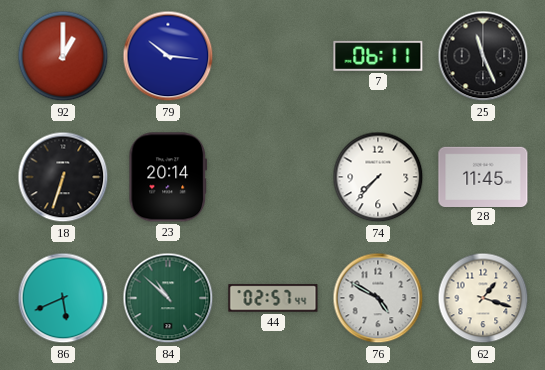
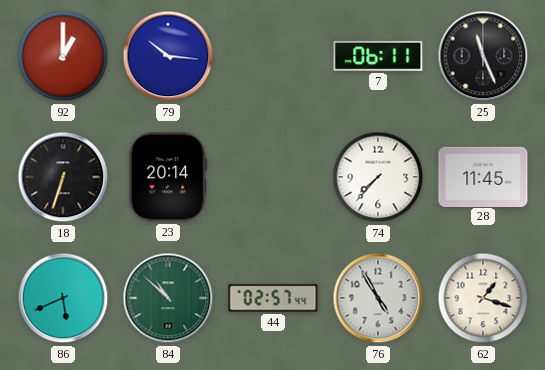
76: 4:50 -> 4:55 (378, 298)
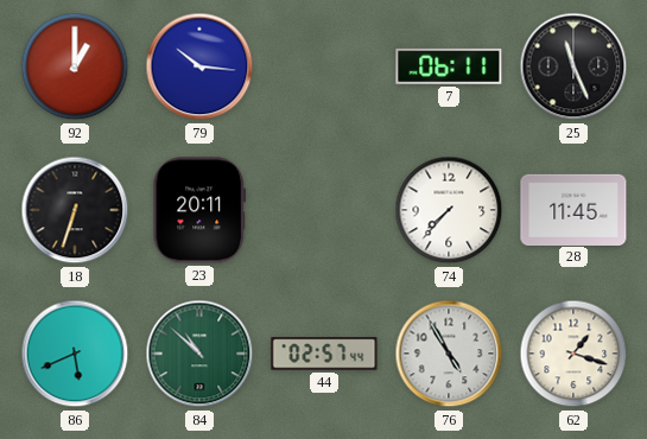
23: 20:14 -> 20:11 (199, 210)
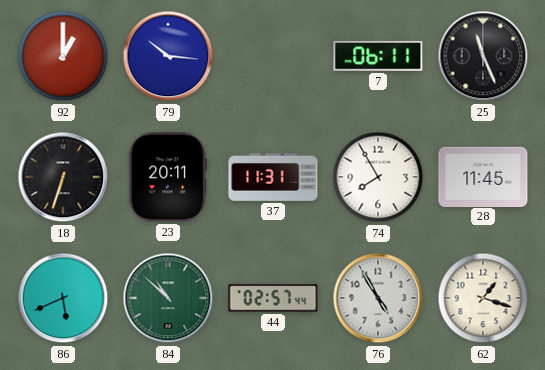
37: none -> 11:31 (273, 178)
74: 7:37 -> 7:55 (378, 177)
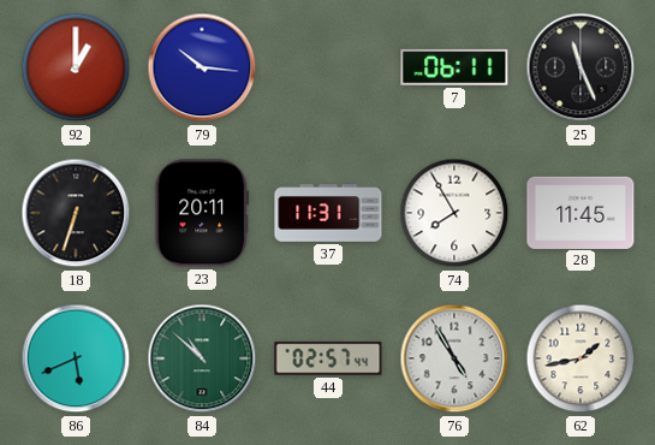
62: 1:18 -> 1:43 (580, 358)
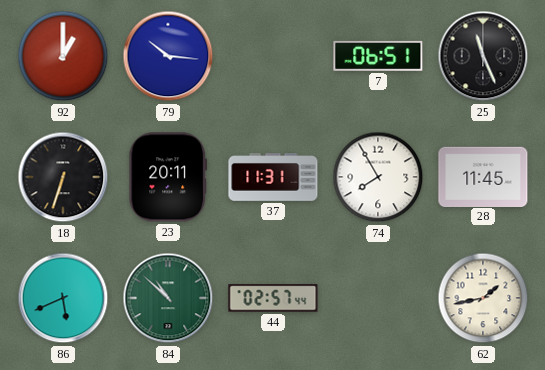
7: 06:11 -> 06:51 (378, 56)
76: 4:55 -> none (454, 358)
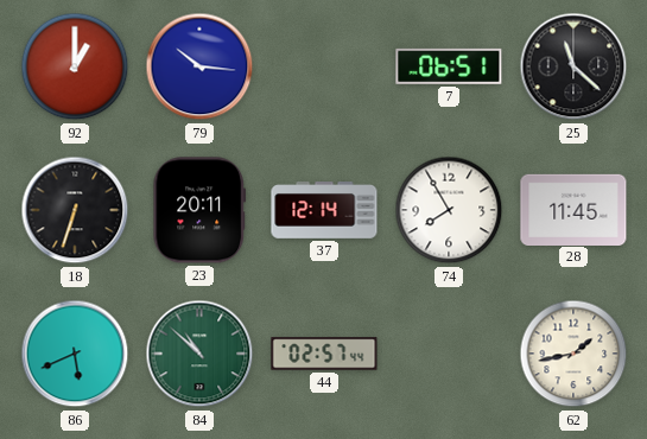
25: 11:26 -> 11:22 (573, 66)
37: 11:31 -> 12:14 (324, 211)
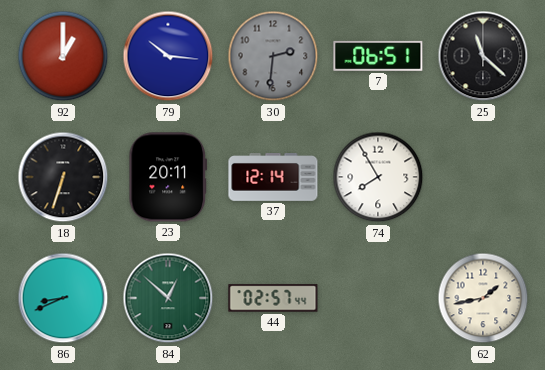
30: none -> 2:31 (273, 56)
28: 11:45 -> none (573, 209)
86: 5:41 -> 8:41 (63, 298)
84: 10:52 -> 12:52 (168, 298)
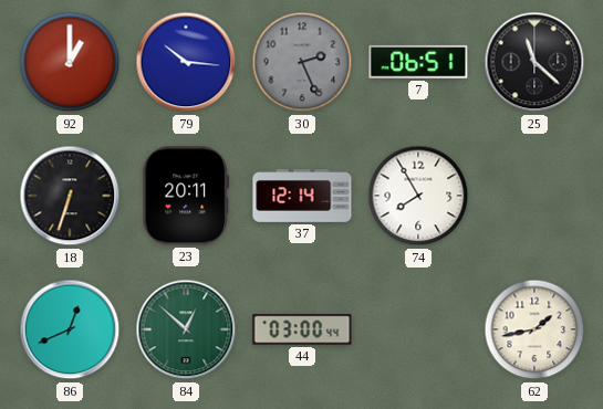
30: 2:31 -> 2:26 (302, 62)
86: 8:41 -> 12:41 (70, 329)
44: 02:57 -> 03:00 (302, 329)
